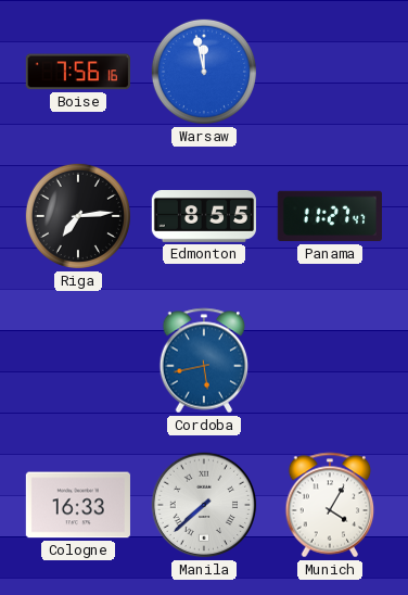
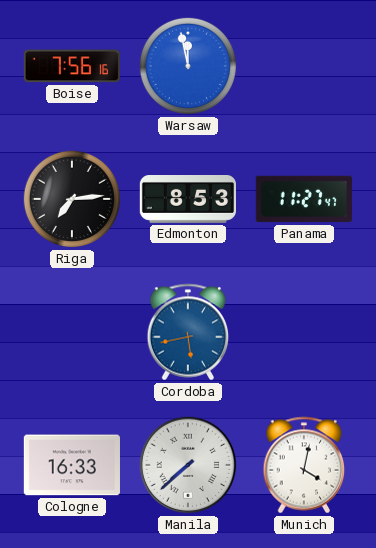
Edmonton: 8:55 -> 8:53 (187, 200)
Munich: 4:05 -> 4:02 (304, 465)
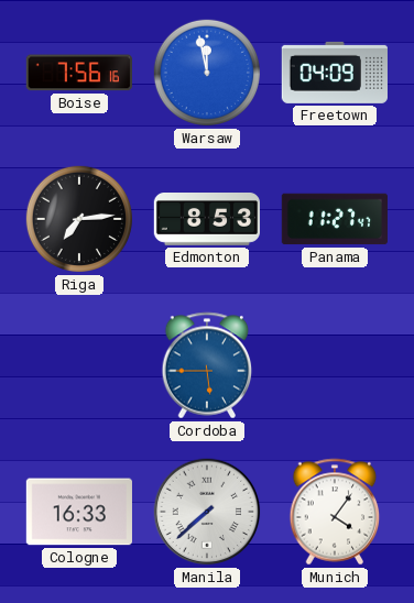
Freetown: none -> 04:09 (335, 73)
Cordoba: 5:43 -> 5:45 (207, 365)
Munich: 4:02 -> 4:06 (335, 512)
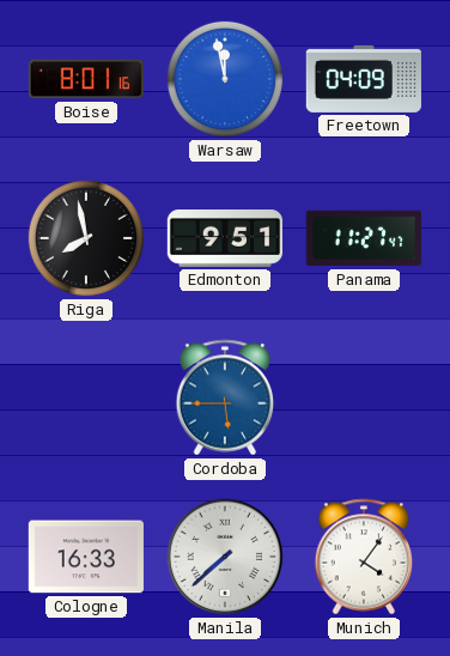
Boise: 7:56 -> 8:01 (86, 79)
Riga: 7:14 -> 7:58 (86, 238)
Edmonton: 8:53 -> 9:51 (224, 239)
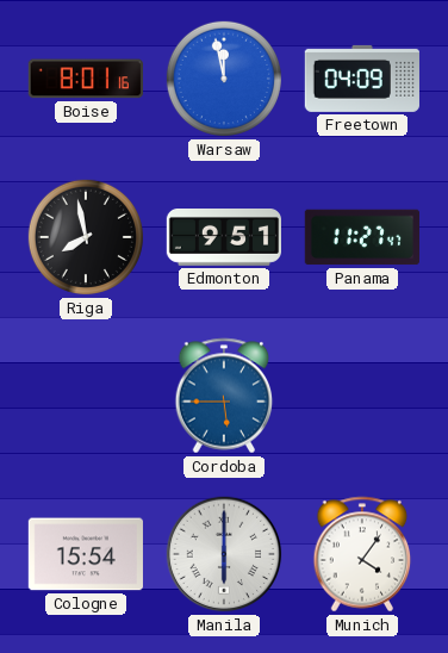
Cologne: 16:33 -> 15:54 (86, 554)
Manila: 7:38 -> 6:00 (224, 554)
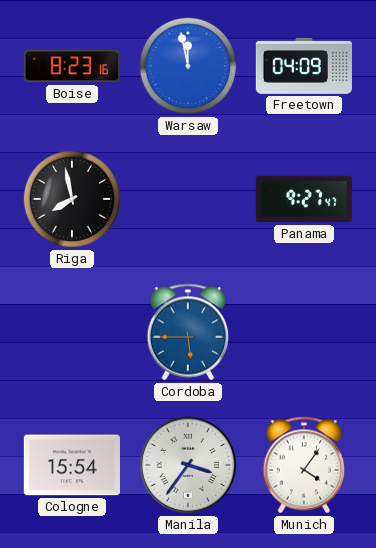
Boise: 8:01 -> 8:23 (72, 66)
Edmonton: 9:51 -> none (223, 238)
Panama: 11:27 -> 9:27 (304, 199)
Manila: 6:00 -> 3:36 (188, 465)
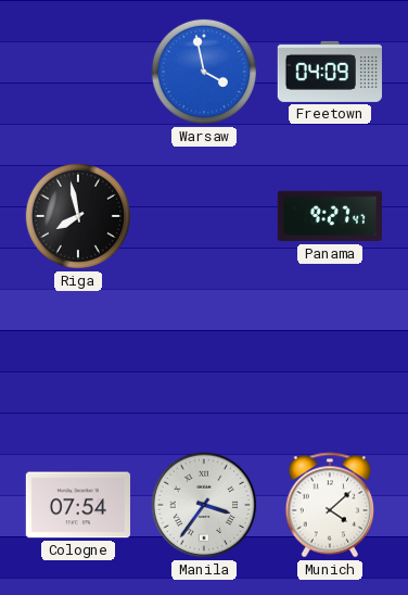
Boise: 8:23 -> none (72, 66)
Warsaw: 11:58 -> 3:58 (204, 72)
Cordoba: 5:45 -> none (188, 332)
Cologne: 15:54 -> 07:54 (78, 505)
Munich: 4:06 -> 4:08 (330, 505)
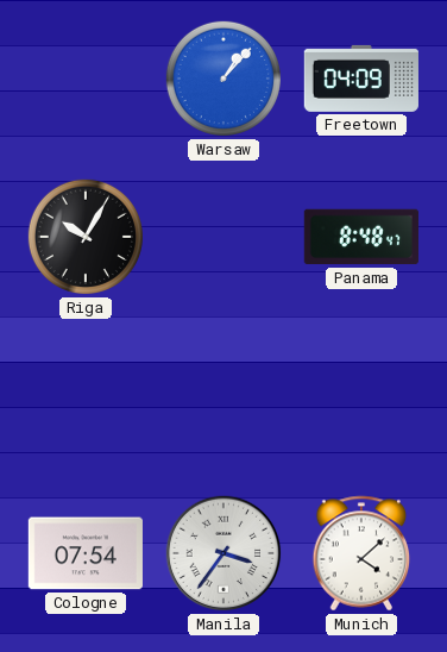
Warsaw: 3:58 -> 1:07 (223, 79)
Riga: 7:58 -> 10:05 (86, 237)
Panama: 9:27 -> 8:48 (361, 237)
